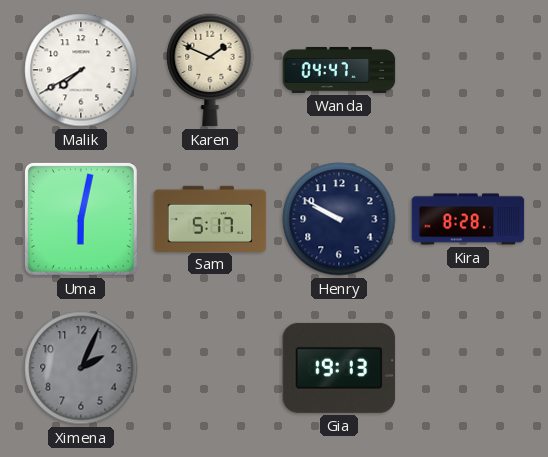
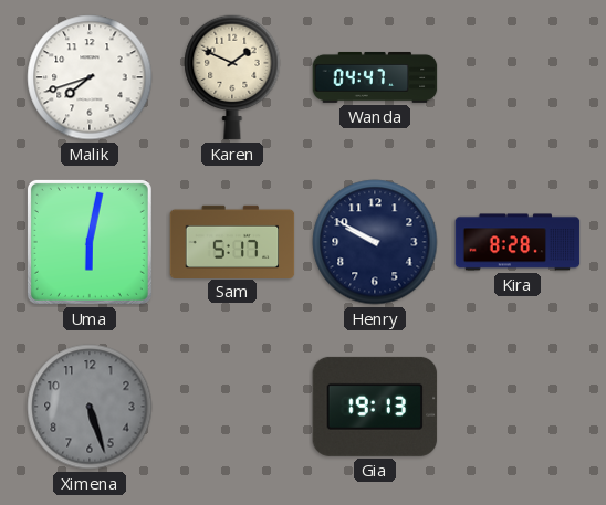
Malik: 7:40 -> 7:42 (90, 77)
Ximena: 2:04 -> 5:27 (90, 407)
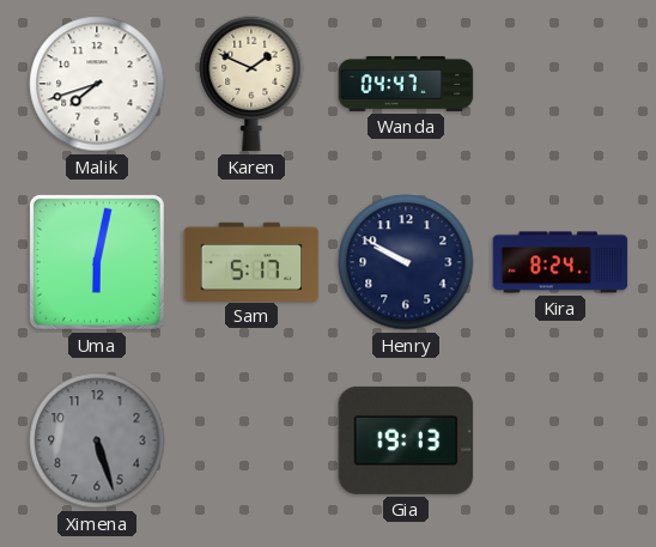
Kira: 8:28 -> 8:24 (560, 262)
